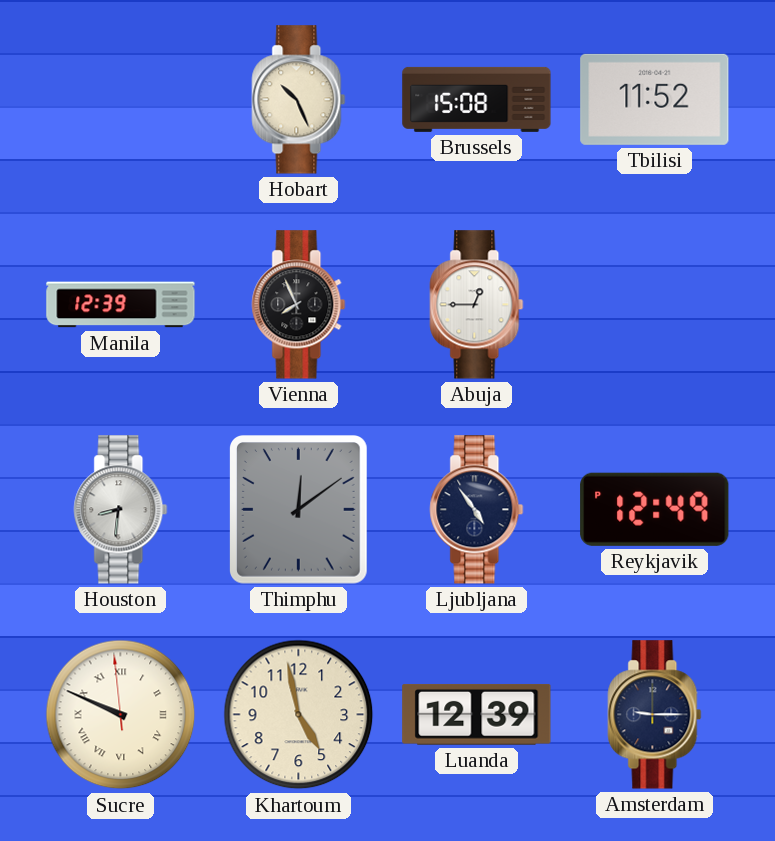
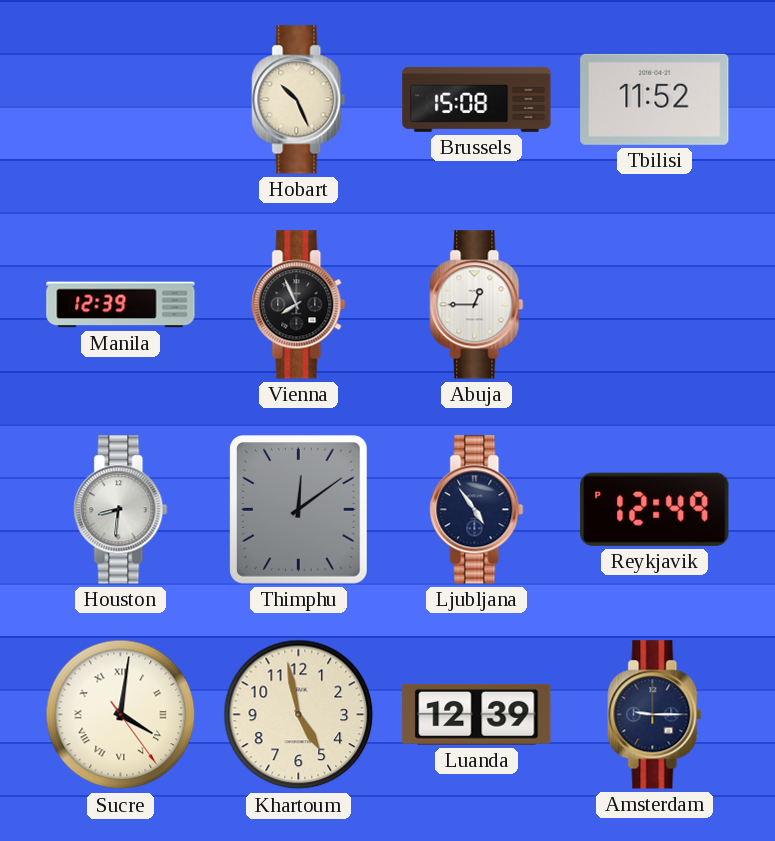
Sucre: 9:48 -> 4:01 (121, 715)
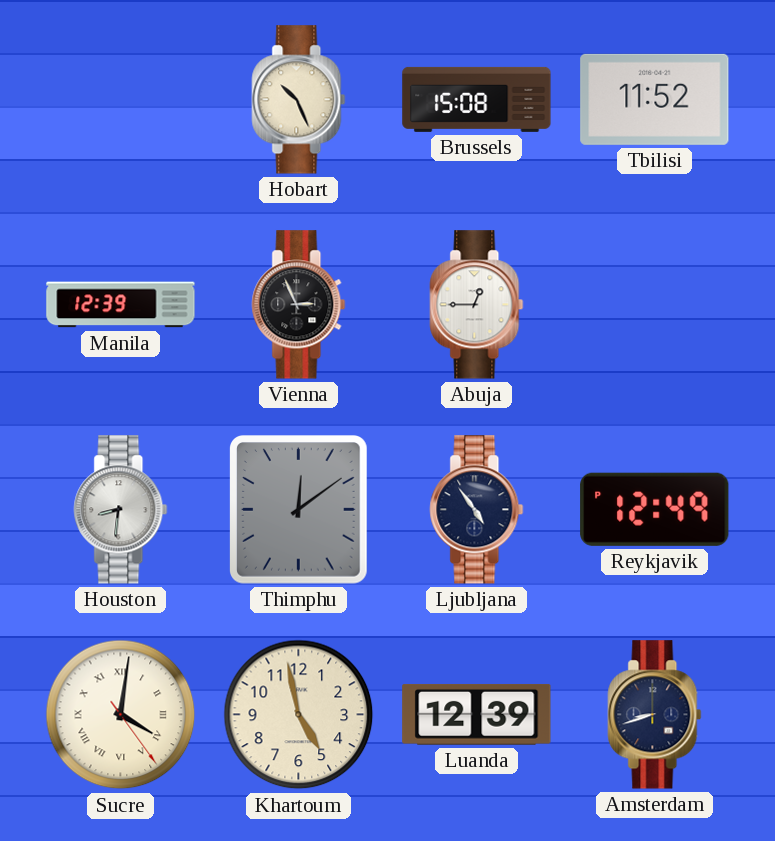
Vienna: 7:56 -> 2:56 (299, 305)
Amsterdam: 9:15 -> 8:42 (655, 715)
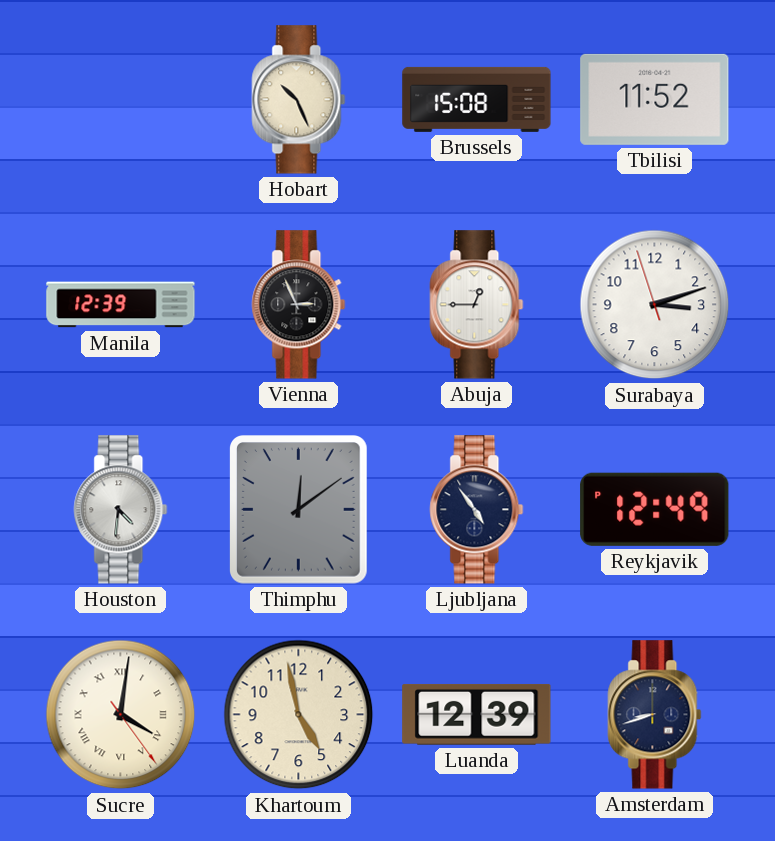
Surabaya: none -> 3:11 (655, 305)
Houston: 8:31 -> 4:31 (121, 510)
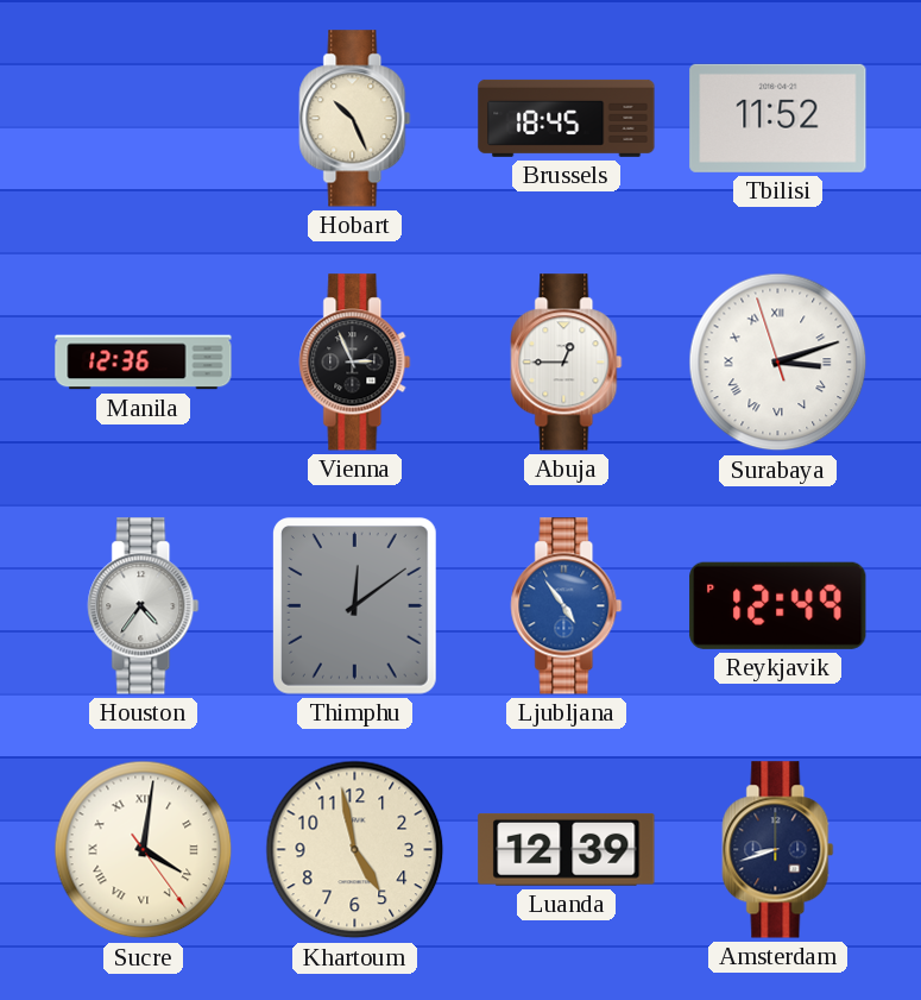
Brussels: 15:08 -> 18:45 (567, 118)
Manila: 12:39 -> 12:36 (144, 363)
Surabaya numerals: Arabic -> Roman (778, 363)
Houston: 4:31 -> 4:36 (144, 606)
Ljubljana dial: navy -> blue (567, 606)
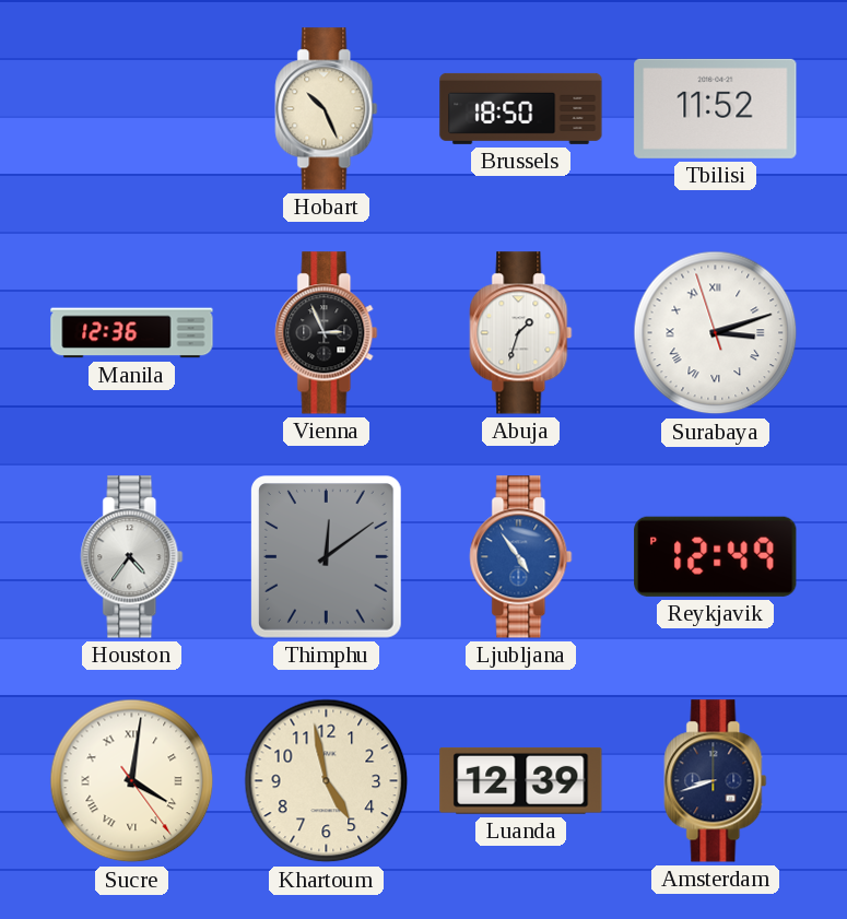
Brussels: 18:45 -> 18:50 (521, 108)
Abuja: 12:45 -> 1:33 (521, 333)
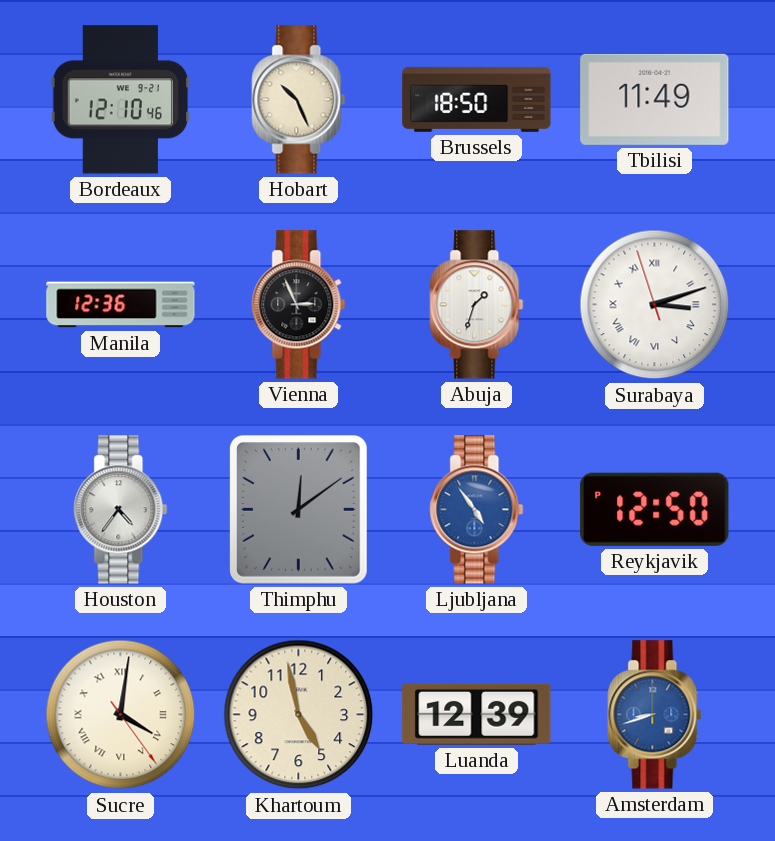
Bordeaux: none -> 12:10 (120, 100)
Tbilisi: 11:52 -> 11:49 (655, 99)
Reykjavik: 12:49 -> 12:50 (655, 509)
Amsterdam dial: navy -> blue (655, 715)
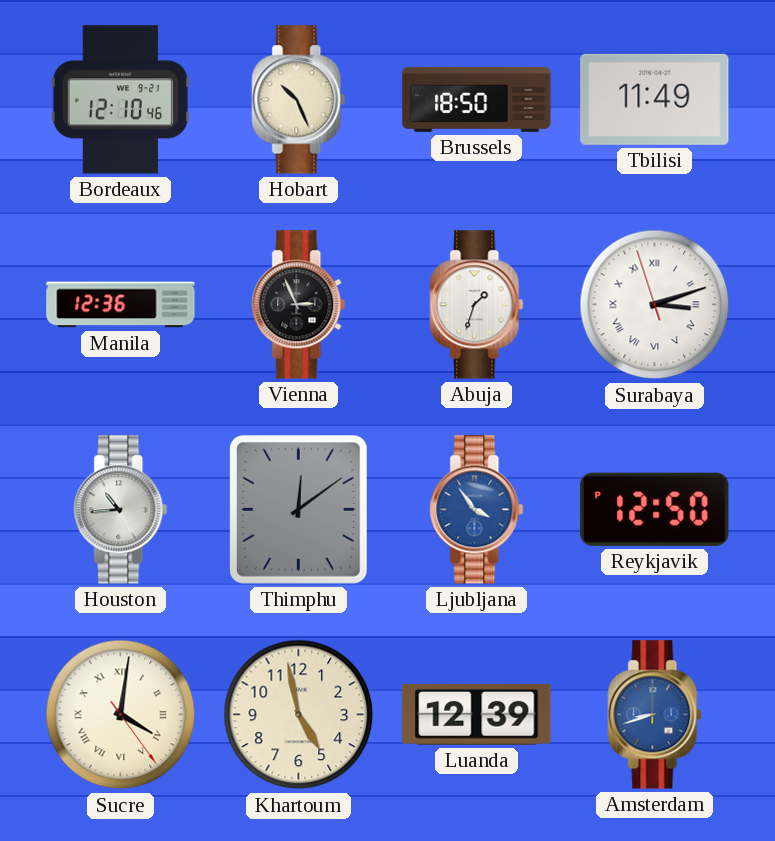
Houston: 4:36 -> 10:44 (121, 510)
Ljubljana: 4:54 -> 3:54 (477, 510)
